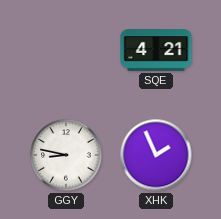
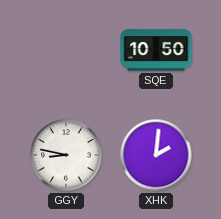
SQE: 4:21 -> 10:50 (156, 50)
XHK: 1:56 -> 2:01 (156, 155)
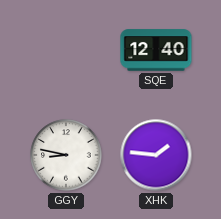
SQE: 10:50 -> 12:40 (156, 50)
XHK: 2:01 -> 1:46 (156, 155)
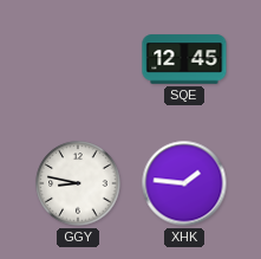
SQE: 12:40 -> 12:45 (184, 59)
